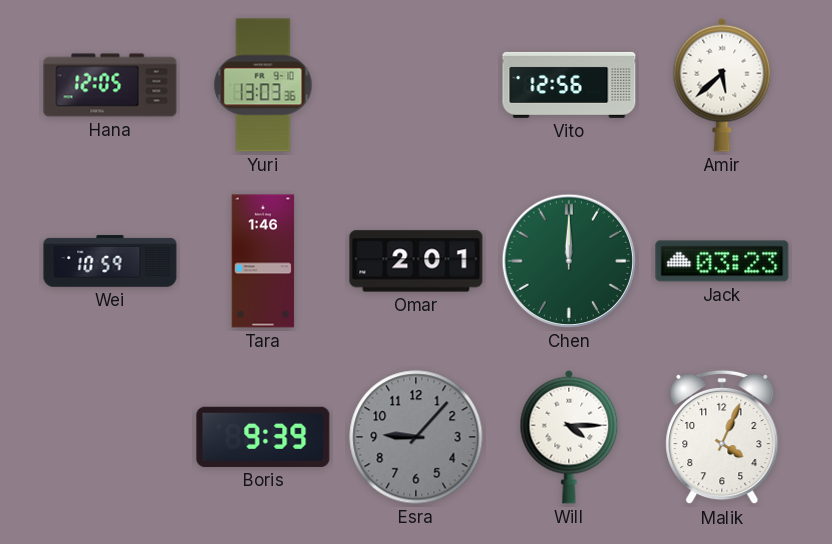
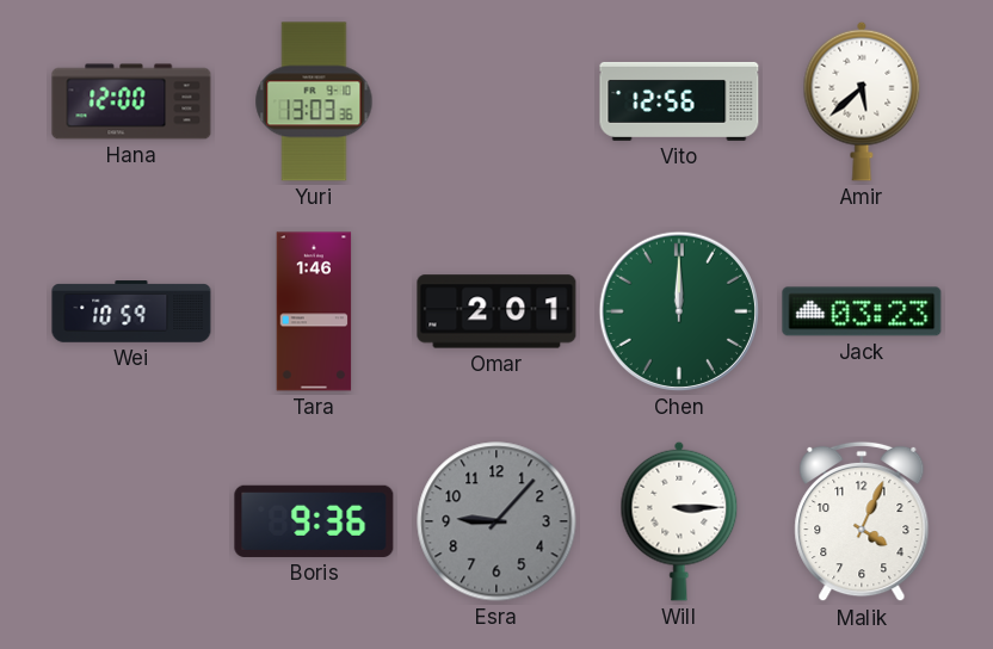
Hana: 12:05 -> 12:00 (131, 101)
Boris: 9:39 -> 9:36 (314, 521)
Will: 4:15 -> 3:15 (679, 521)
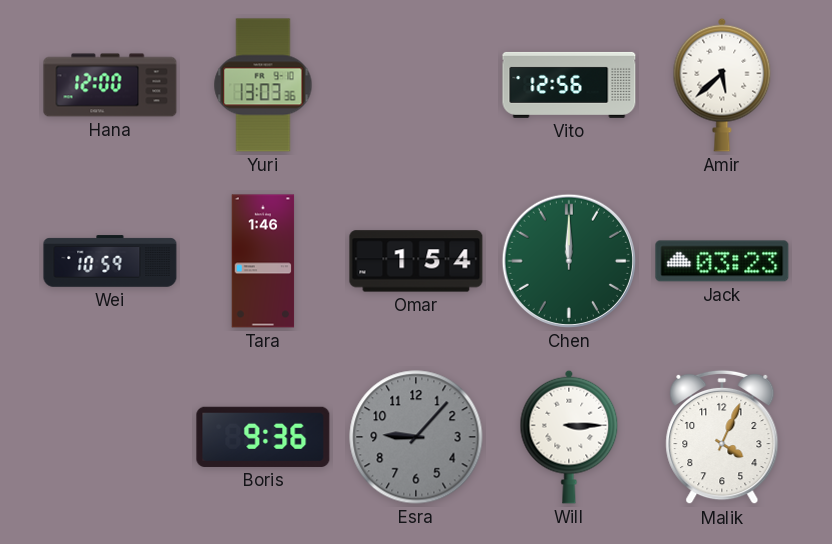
Omar: 2:01 -> 1:54 (416, 261)
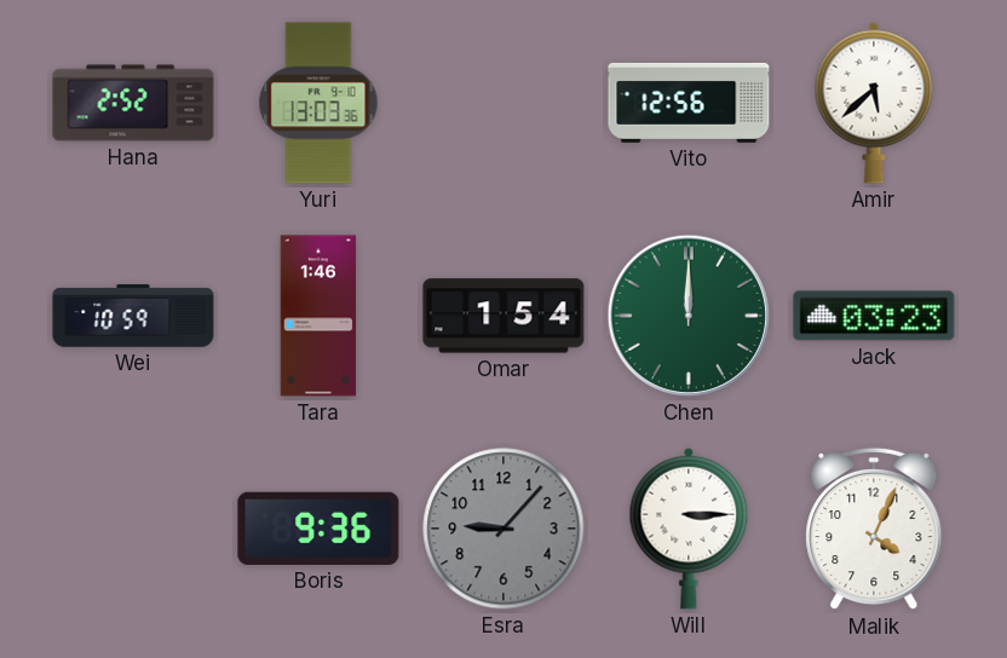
Hana: 12:00 -> 2:52 (133, 103)
